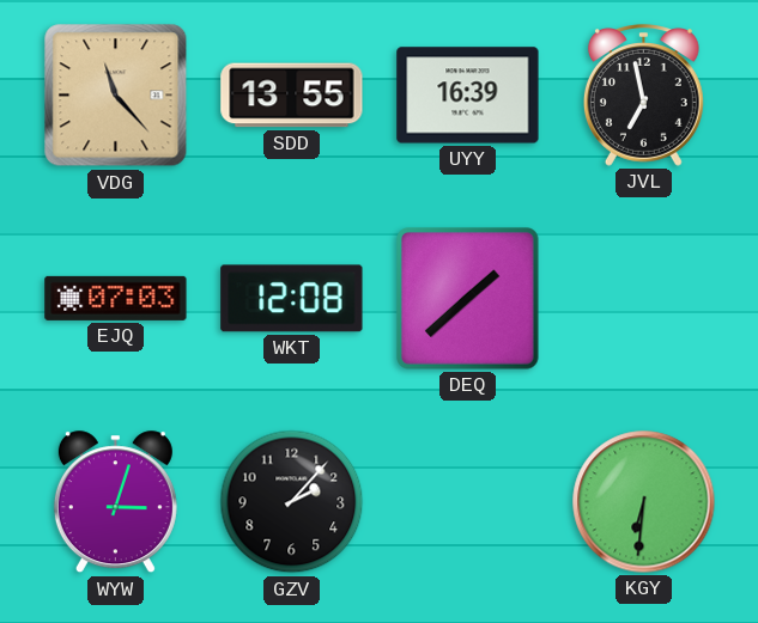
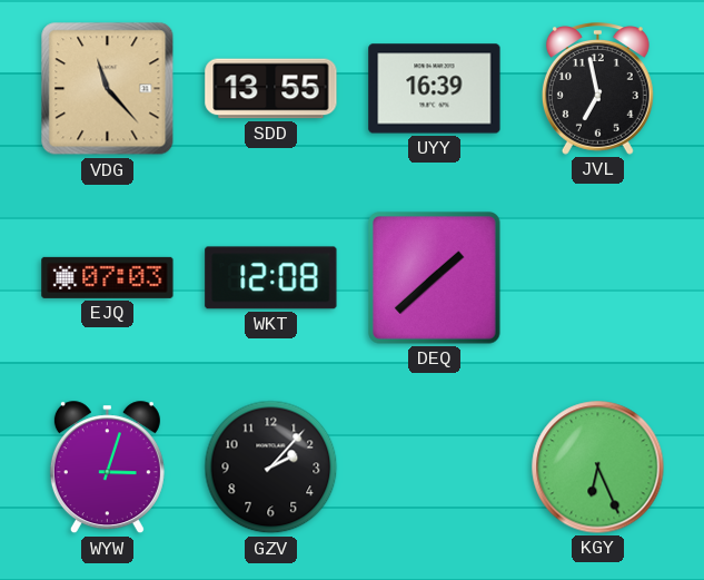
KGY: 6:31 -> 6:26 (598, 468)
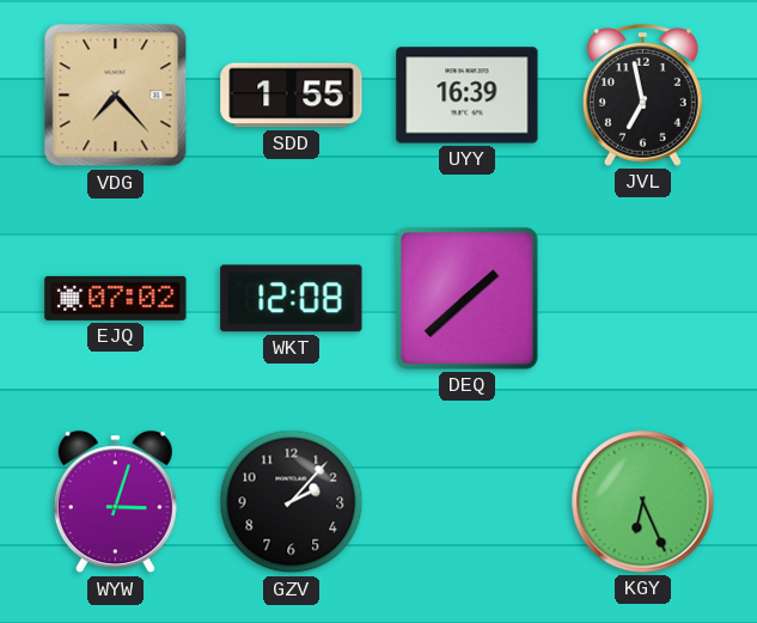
VDG: 11:23 -> 7:23 (116, 96)
SDD: 13:55 -> 1:55 (292, 96)
EJQ: 07:03 -> 07:02 (116, 298)
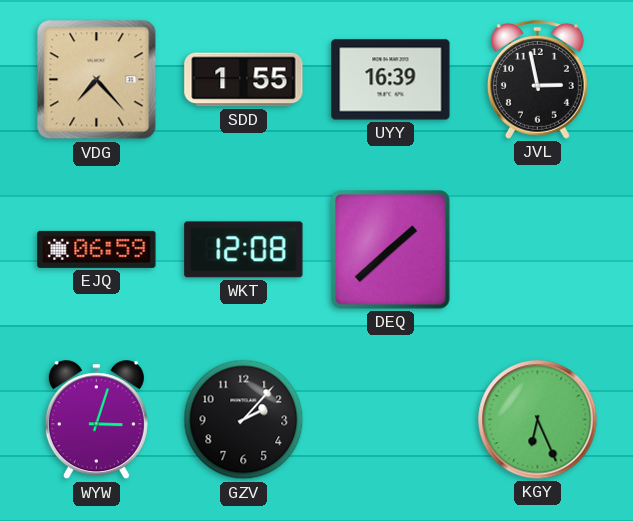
JVL: 6:58 -> 2:58 (537, 80)
EJQ: 07:02 -> 06:59 (97, 249)
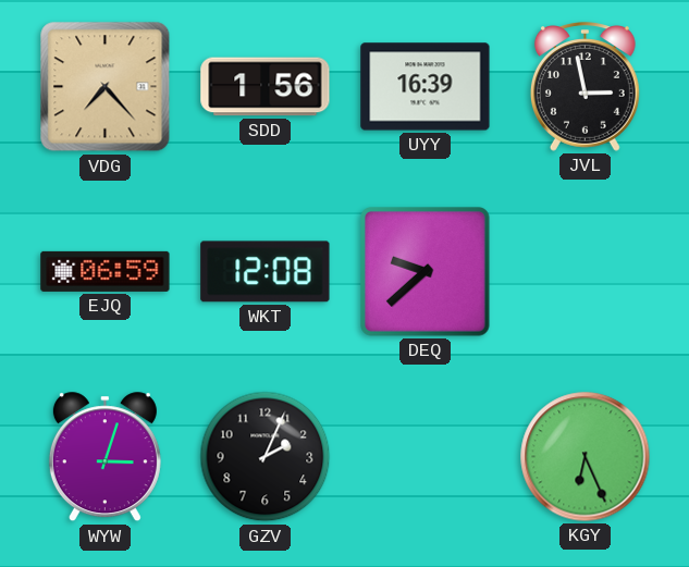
SDD: 1:55 -> 1:56 (266, 87)
DEQ: 1:38 -> 9:38 (426, 272)
GZV: 2:07 -> 2:04 (266, 457)
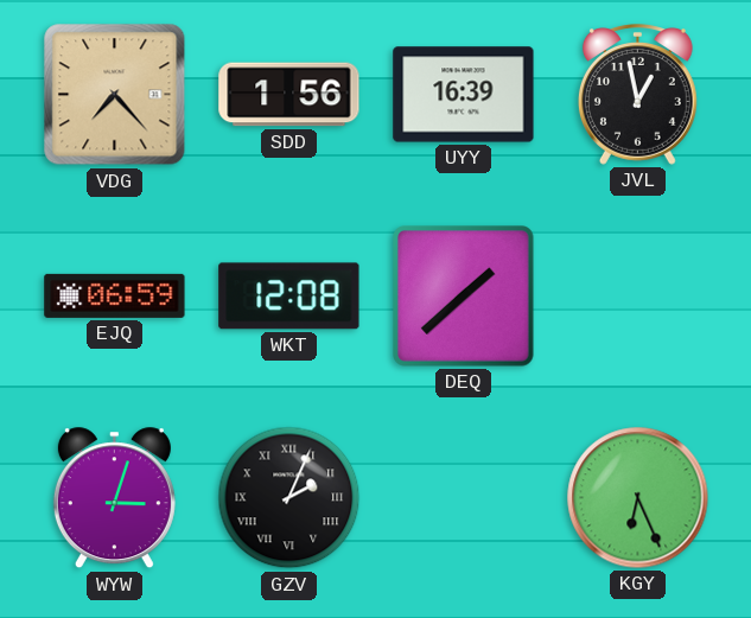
JVL: 2:58 -> 12:58 (637, 95)
DEQ: 9:38 -> 1:38 (464, 297)
GZV numerals: Arabic -> Roman (289, 498)
